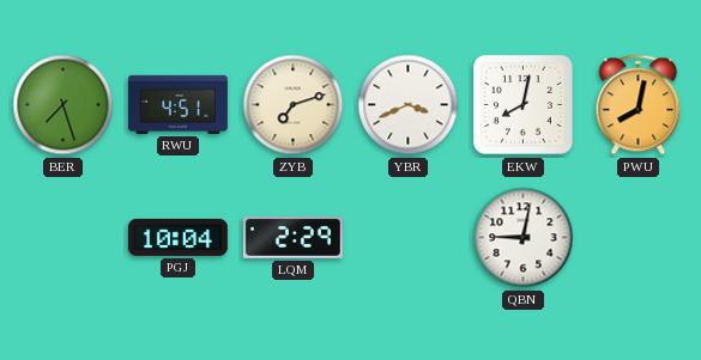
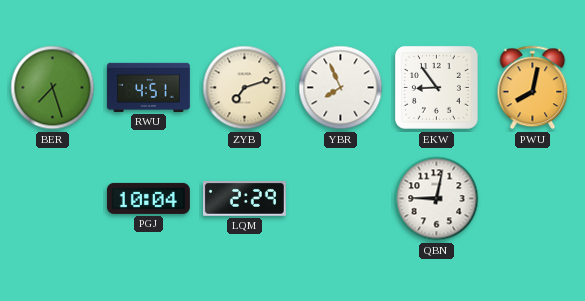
YBR: 3:41 -> 7:56 (341, 88)
EKW: 8:02 -> 8:54 (436, 87)
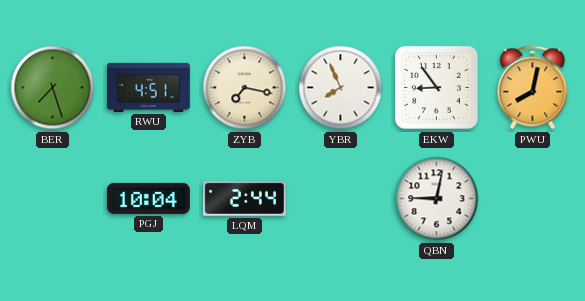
ZYB: 7:12 -> 7:17 (245, 88)
LQM: 2:29 -> 2:44 (244, 199)
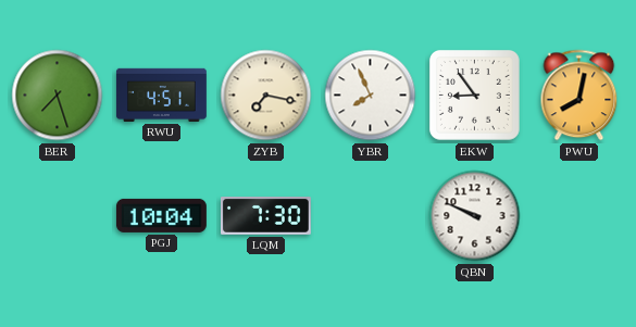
LQM: 2:44 -> 7:30 (265, 216)
QBN: 9:02 -> 9:49 (475, 216)
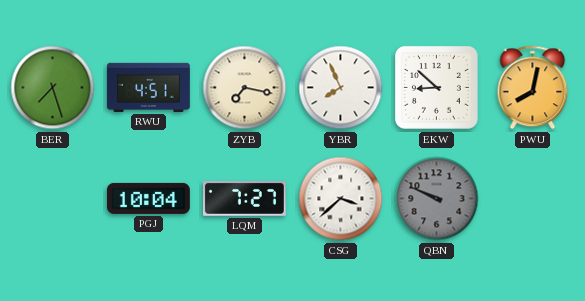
EKW: 8:54 -> 8:52 (436, 87)
LQM: 7:30 -> 7:27 (244, 199)
CSG: none -> 3:38 (341, 199)
QBN dial: white -> grey (437, 199)
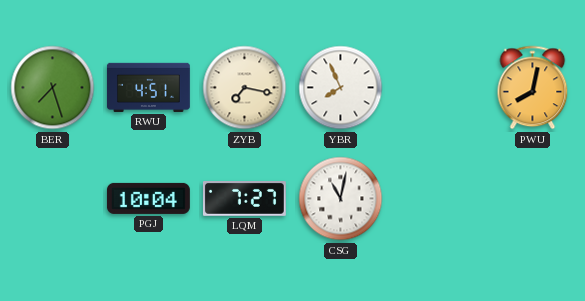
EKW: 8:52 -> none (436, 87)
CSG: 3:38 -> 11:02 (341, 199)
QBN: 9:49 -> none (437, 199)
